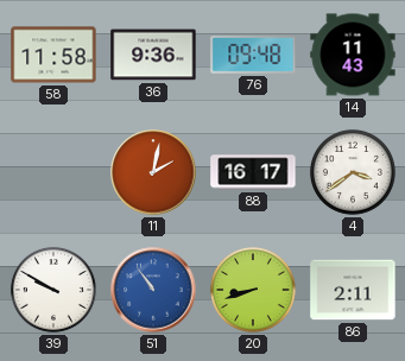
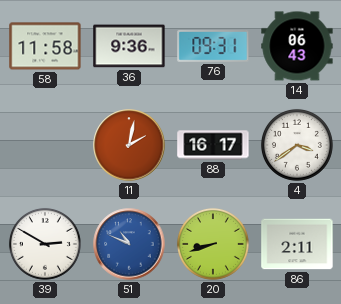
76: 09:48 -> 09:31 (213, 47)
14: 11:43 -> 06:43 (297, 46)
39: 9:50 -> 2:50 (45, 244)
51: 10:54 -> 10:49 (129, 244)
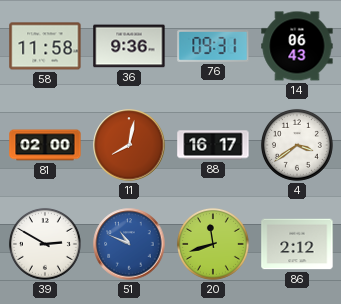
81: none -> 02:00 (45, 145)
11: 2:02 -> 8:02 (129, 145)
20: 8:42 -> 11:42 (213, 244)
86: 2:11 -> 2:12 (297, 244)
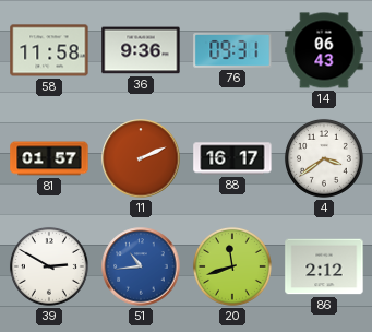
81: 02:00 -> 01:57 (49, 158)
11: 8:02 -> 2:11 (141, 158)
51: 10:49 -> 10:44 (141, 266)
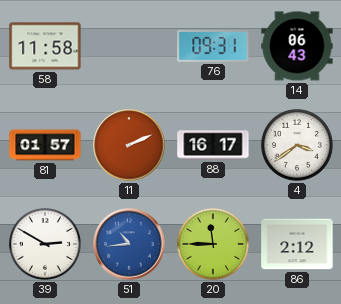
36: 9:36 -> none (141, 50)
20: 11:42 -> 11:45 (213, 244)
